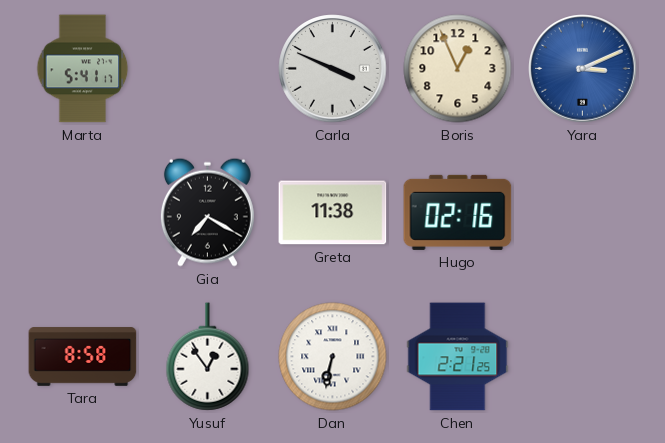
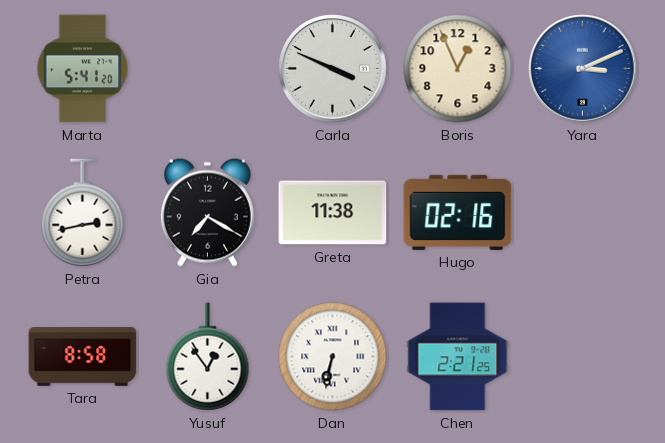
Marta: 5:41:17 -> 5:41:20 (83, 69)
Petra: none -> 2:43 (83, 213)
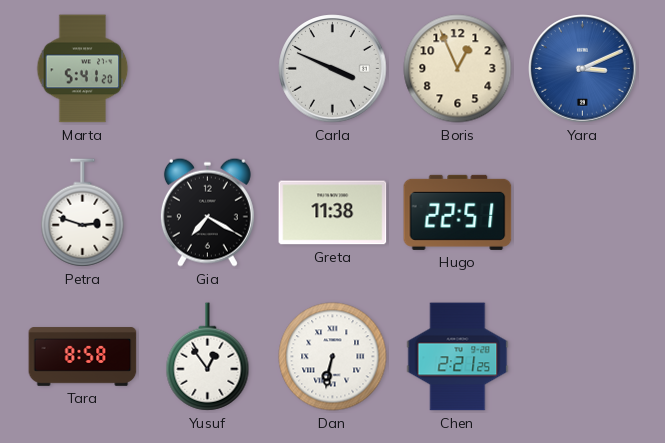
Petra: 2:43 -> 2:48 (83, 213)
Hugo: 02:16 -> 22:51 (458, 212)
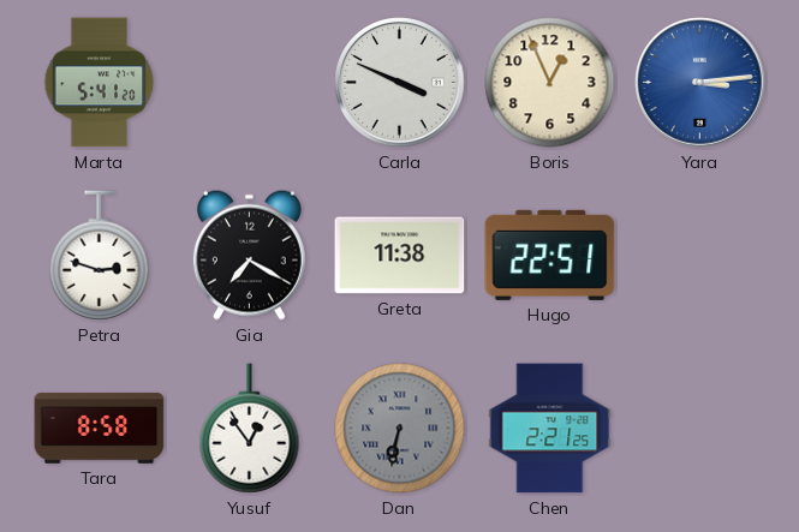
Yara: 3:11 -> 3:14 (700, 83)
Dan dial: white -> grey (400, 429)
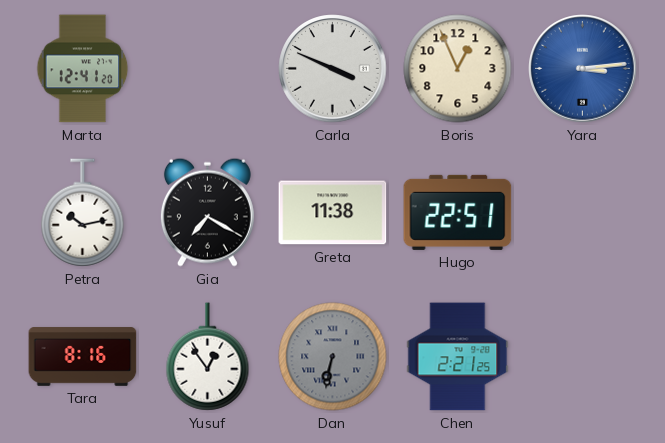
Marta: 5:41 -> 12:41 (83, 69)
Petra: 2:48 -> 10:13 (83, 213)
Tara: 8:58 -> 8:16 (83, 357)
